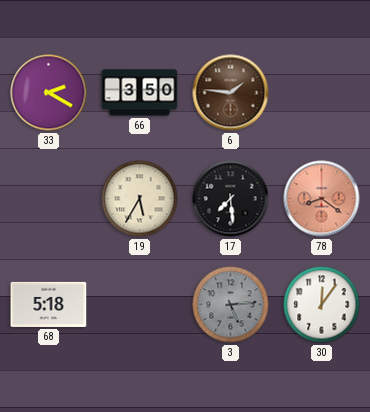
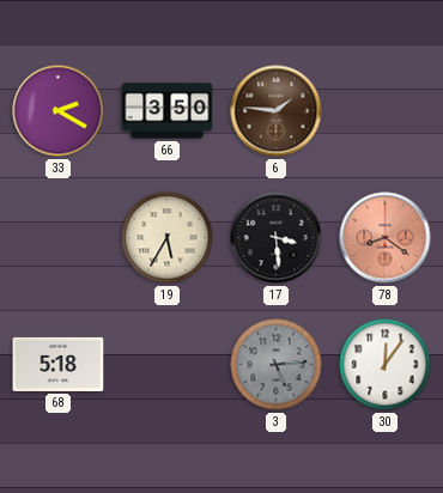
17: 7:29 -> 3:29 (277, 238)
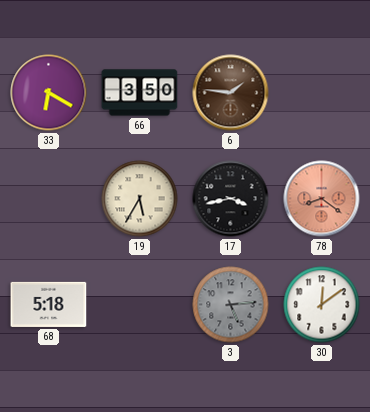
33: 2:20 -> 6:20 (49, 93)
17: 3:29 -> 3:43 (231, 199)
30: 12:06 -> 12:09 (322, 305)
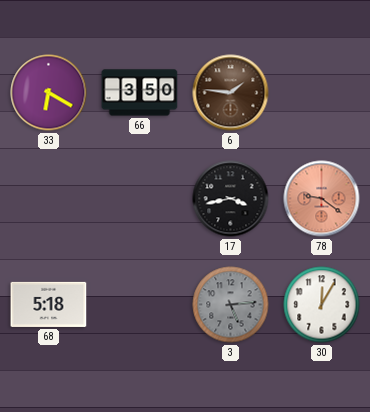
19: 5:35 -> none (140, 199)
78: 8:21 -> 9:21 (322, 199)
30: 12:09 -> 12:05 (322, 305)
